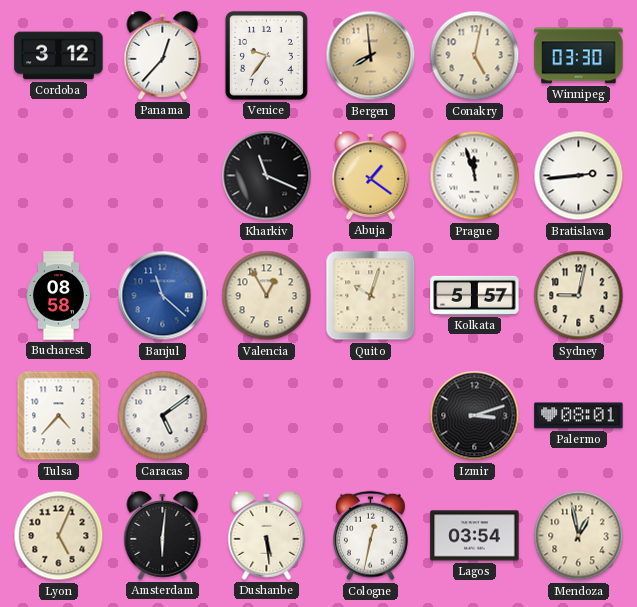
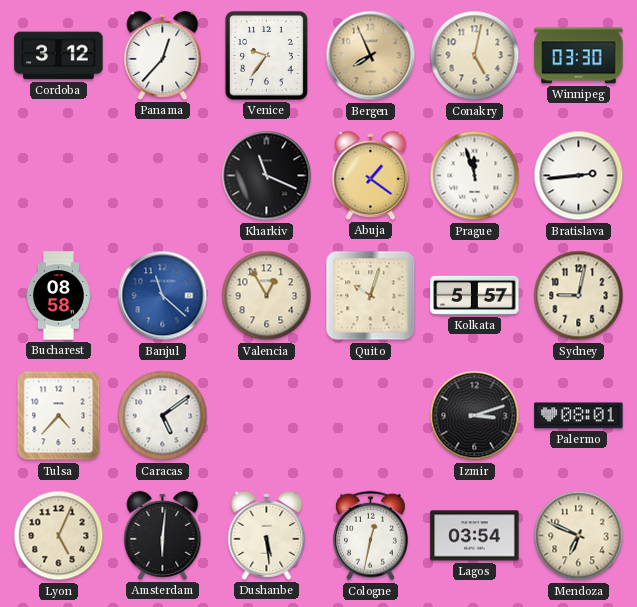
Bergen: 7:59 -> 7:56 (371, 56)
Mendoza: 12:58 -> 6:49 (579, 536)
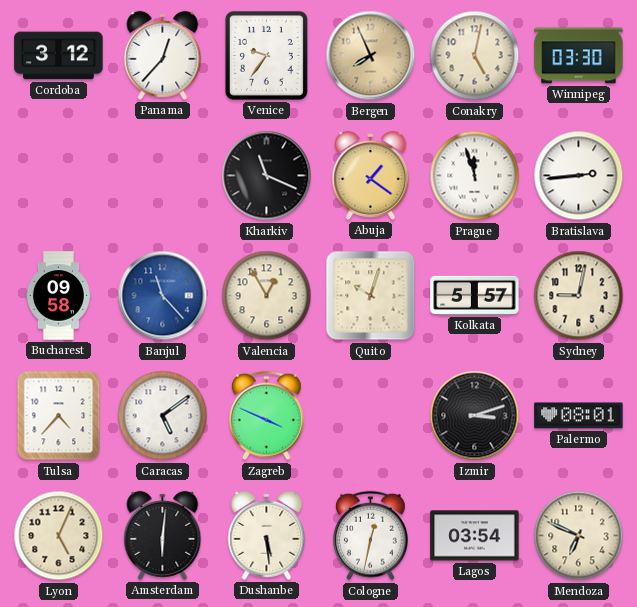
Bucharest: 08:58 -> 09:58 (58, 296)
Banjul: 11:22 -> 11:23 (163, 296)
Zagreb: none -> 3:49 (267, 416)
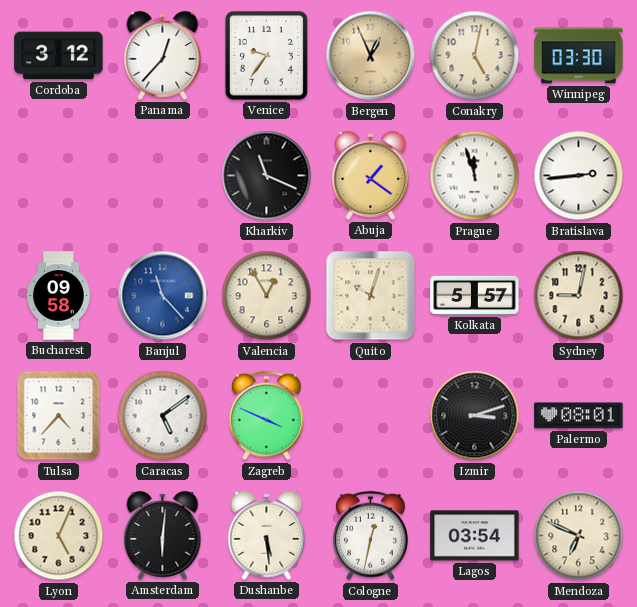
Bergen: 7:56 -> 12:56 (371, 56)
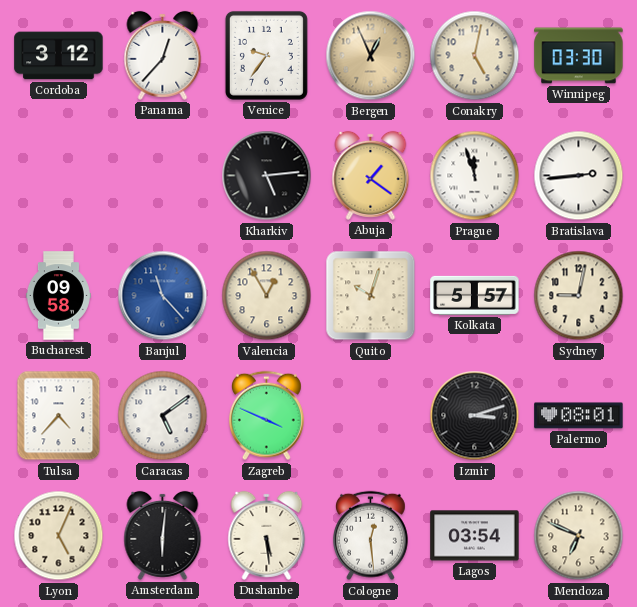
Kharkiv: 11:19 -> 5:14 (267, 176)
Cologne: 12:32 -> 12:29 (371, 536)
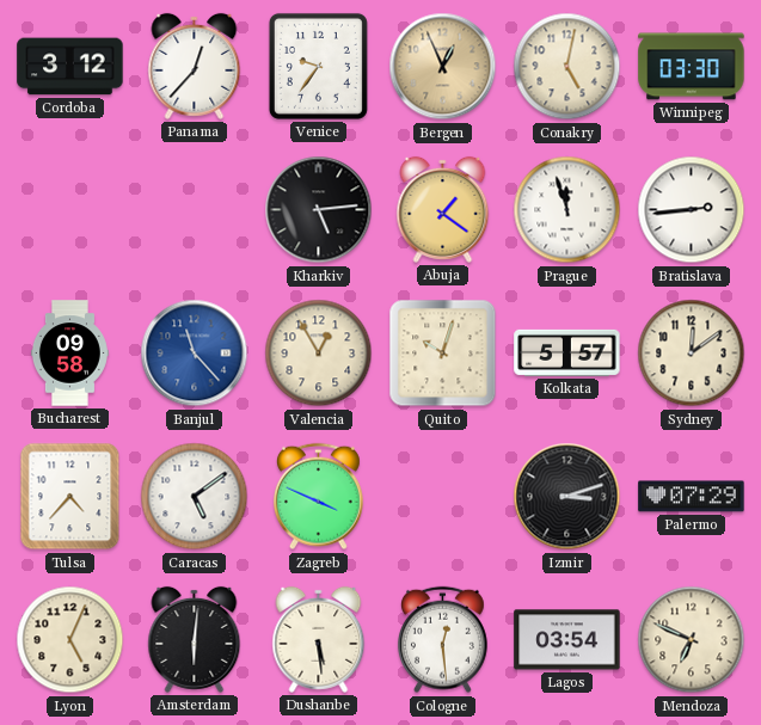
Sydney: 9:02 -> 12:09 (692, 354)
Palermo: 08:01 -> 07:29 (692, 497)
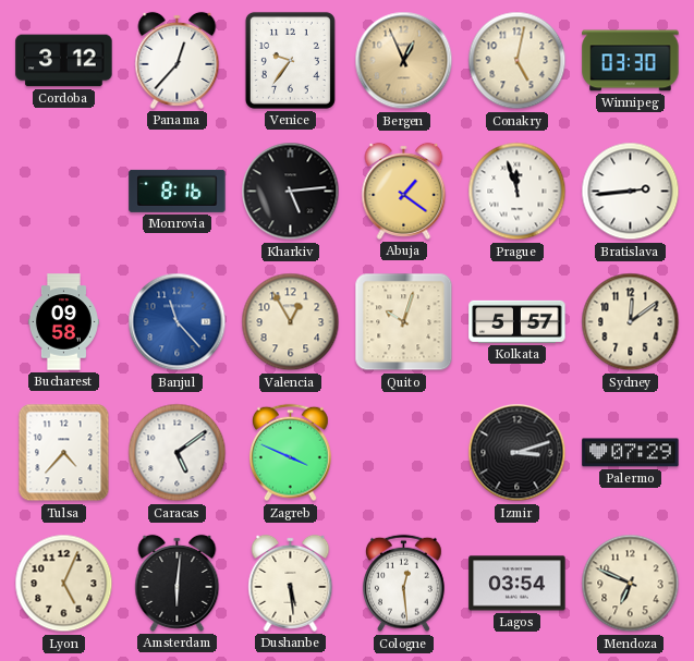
Monrovia: none -> 8:16 (178, 191)
